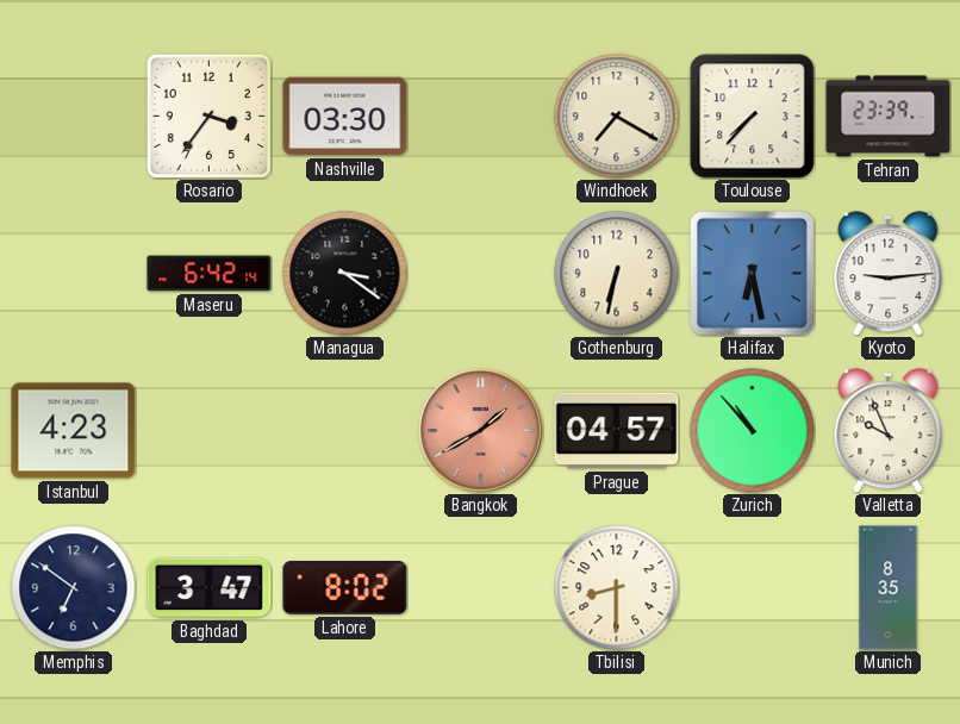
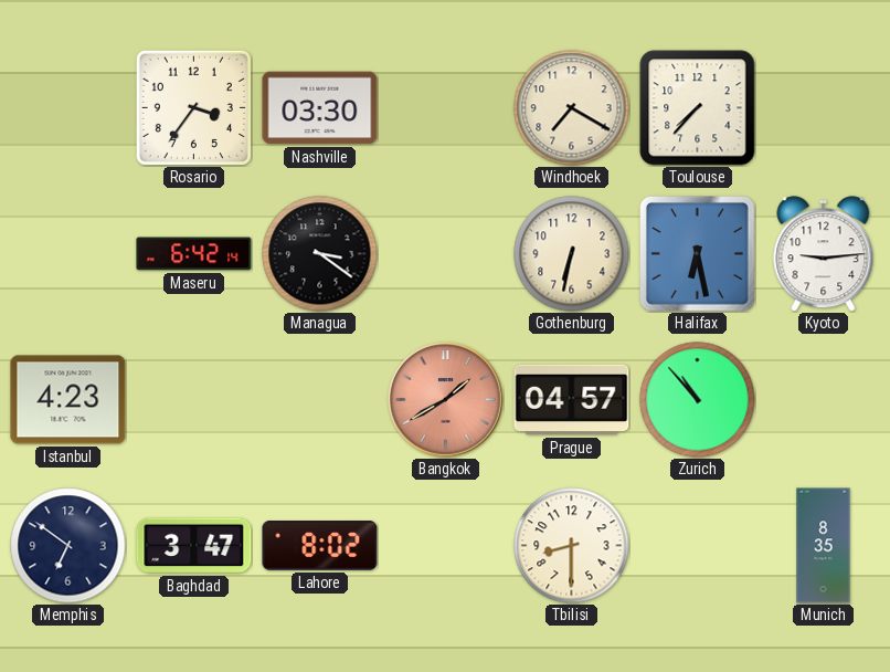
Tehran: 23:39 -> none (889, 117)
Valletta: 9:56 -> none (889, 431)
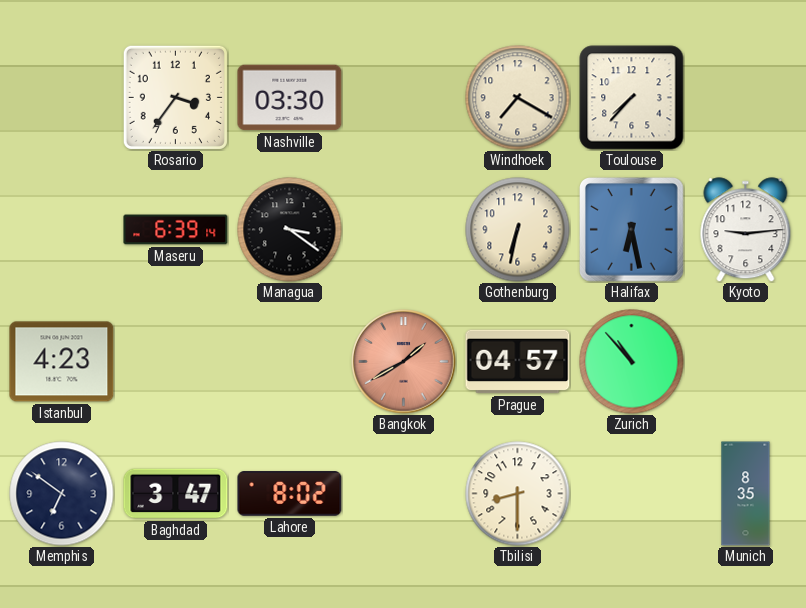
Maseru: 6:42 -> 6:39 (176, 230)
